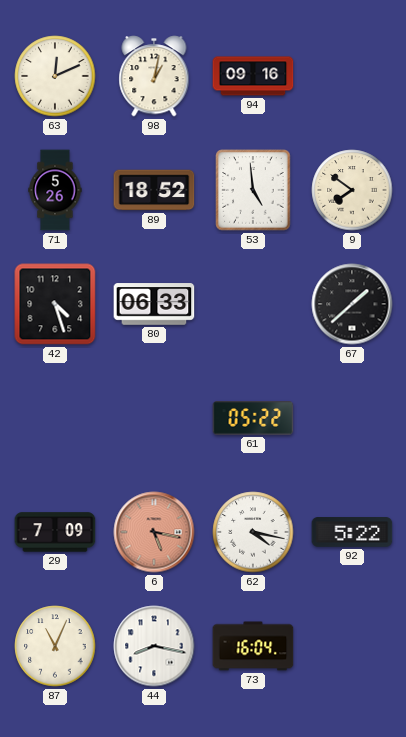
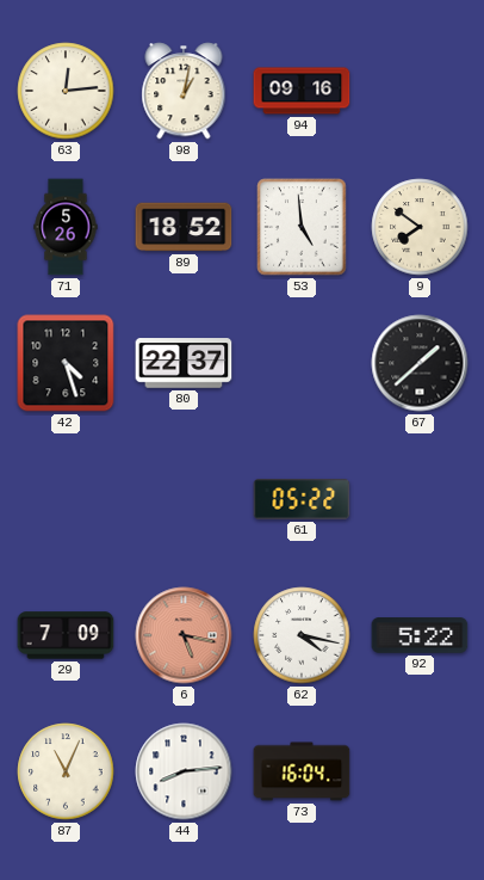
63: 12:11 -> 12:14 (66, 91)
80: 06:33 -> 22:37 (184, 363)
44: 8:17 -> 8:14 (184, 771)
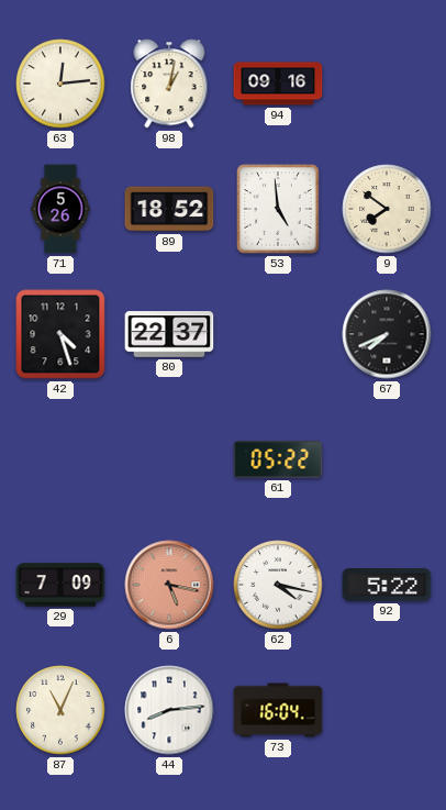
67: 1:38 -> 7:41 (387, 334)
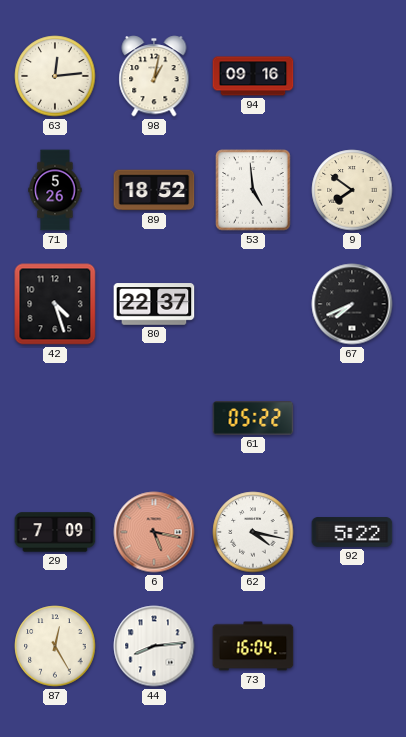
87: 11:04 -> 12:25 (55, 646)
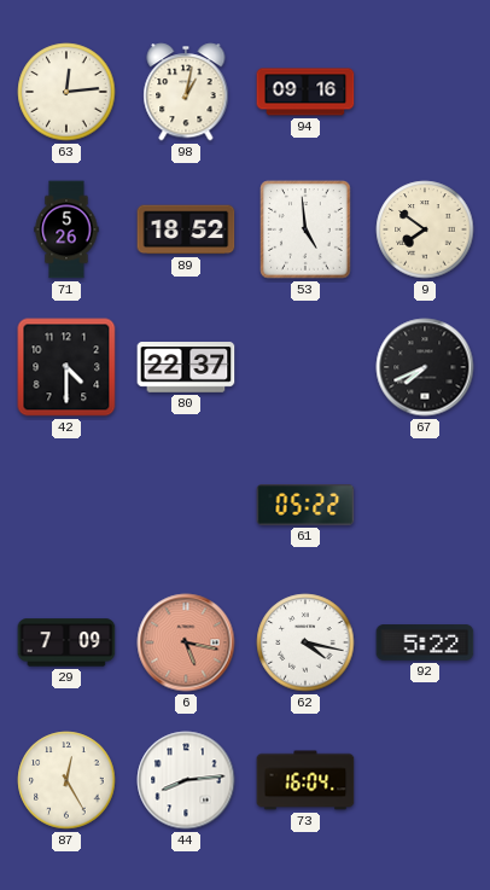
42: 4:27 -> 4:30 (66, 367)
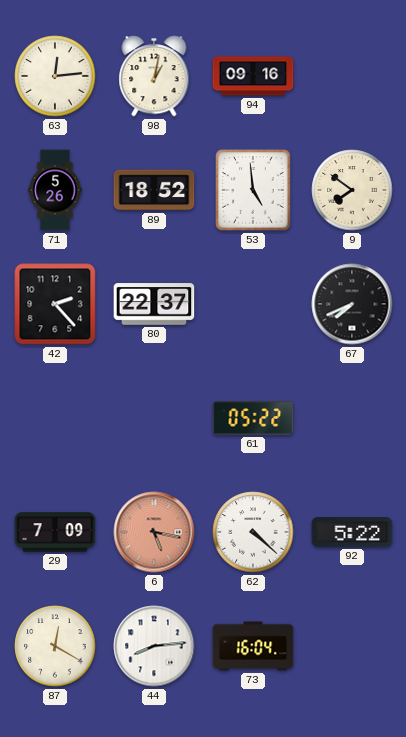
42: 4:30 -> 2:23 (55, 304)
62: 4:17 -> 4:22 (253, 532)
87: 12:25 -> 12:20 (55, 646)
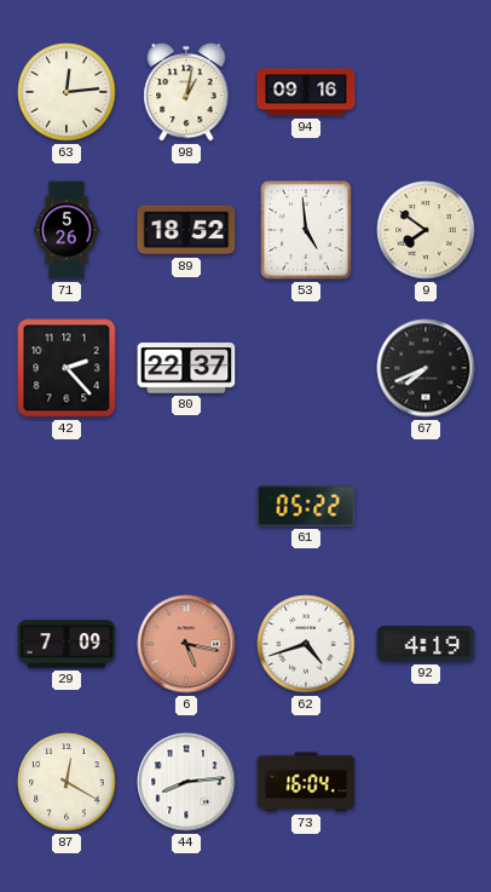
62: 4:22 -> 4:42 (306, 644)
92: 5:22 -> 4:19 (426, 644)
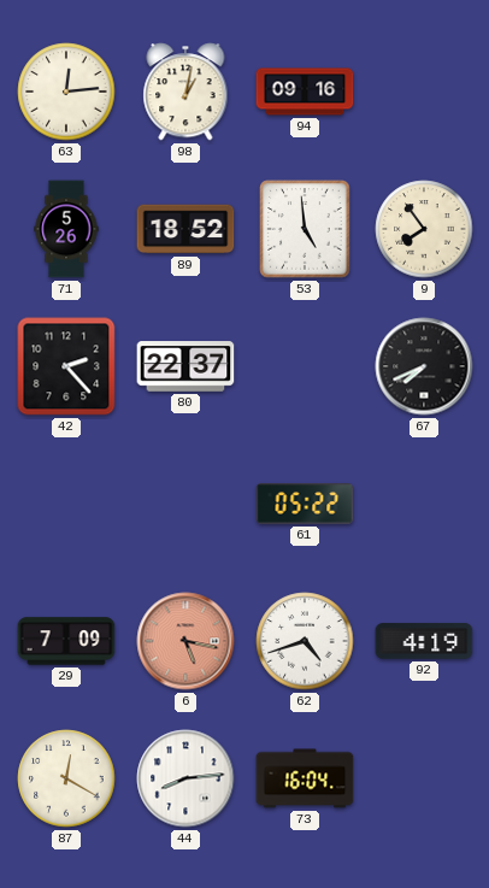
9: 7:51 -> 7:54 (424, 229)
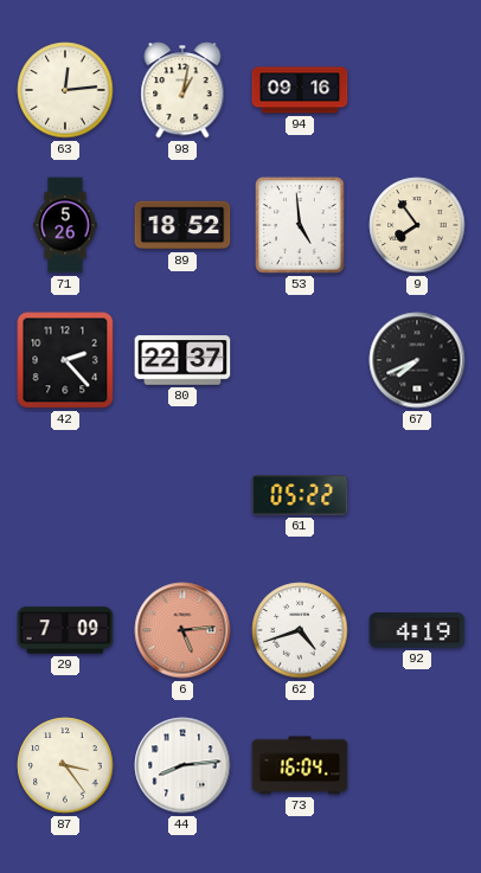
6: 5:17 -> 5:14 (182, 630)
87: 12:20 -> 3:24 (65, 765)
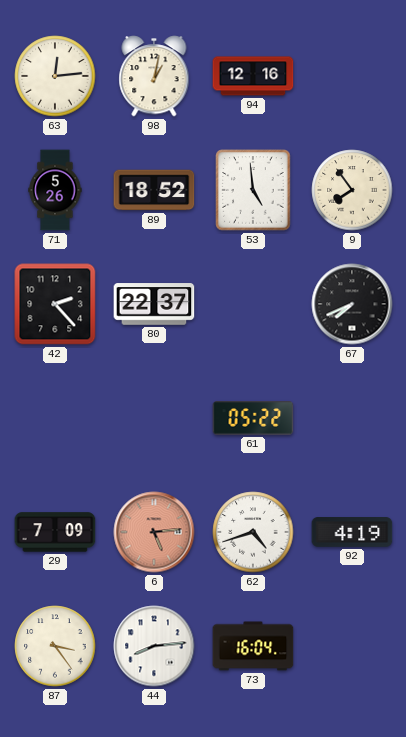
94: 09:16 -> 12:16 (253, 76)
